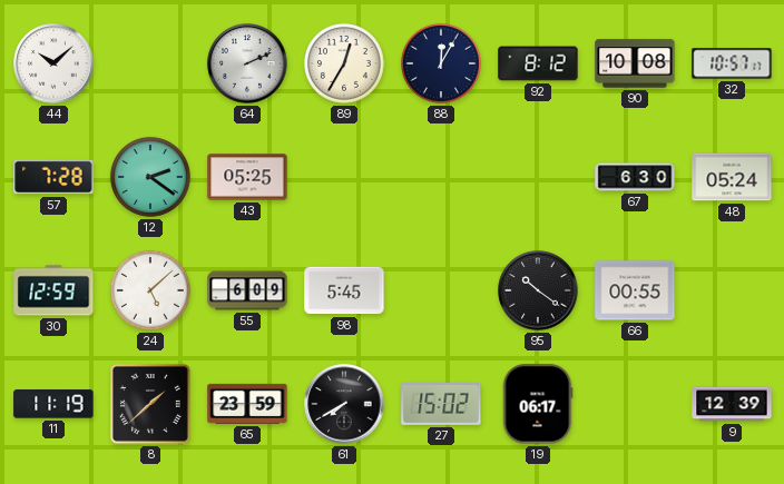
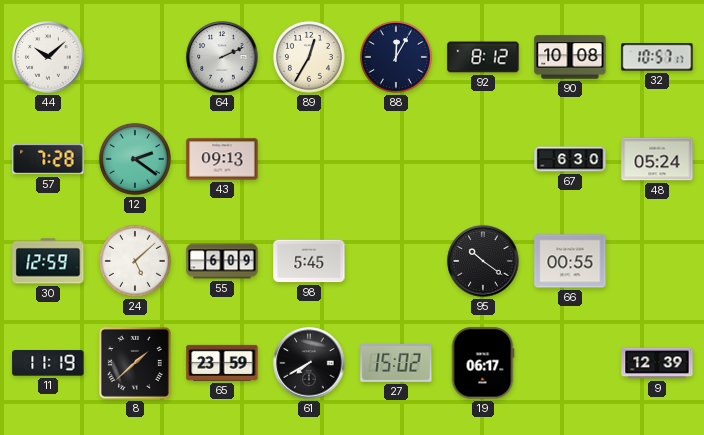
43: 05:25 -> 09:13 (222, 159)
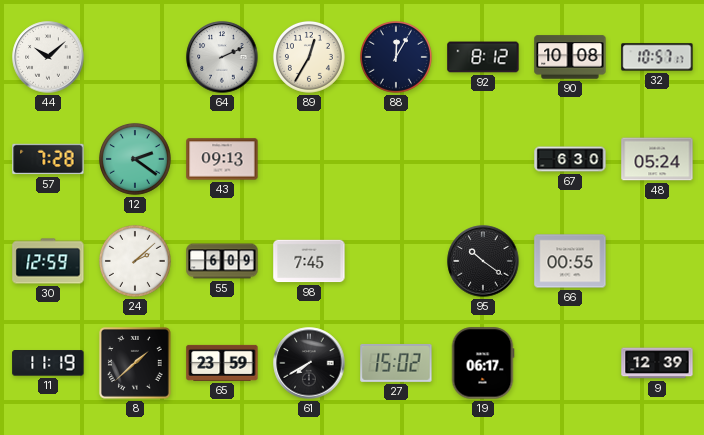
24: 5:08 -> 2:08 (135, 261)
98: 5:45 -> 7:45 (309, 261)
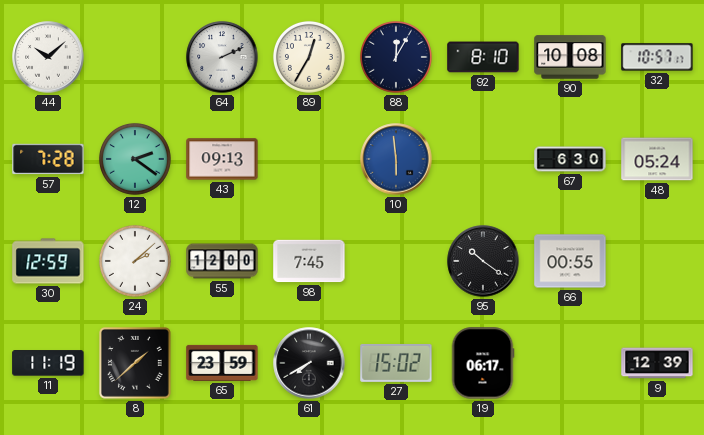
92: 8:12 -> 8:10 (483, 57)
10: none -> 5:59 (396, 159)
55: 6:09 -> 12:00 (222, 261)
